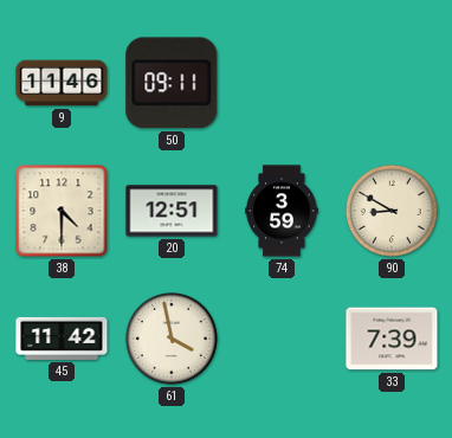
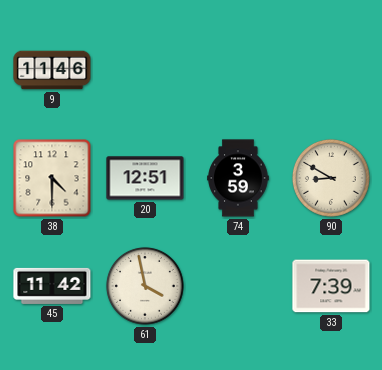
50: 09:11 -> none (172, 83)
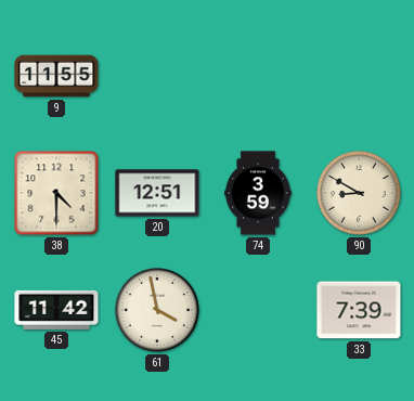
9: 11:46 -> 11:55 (56, 76)
